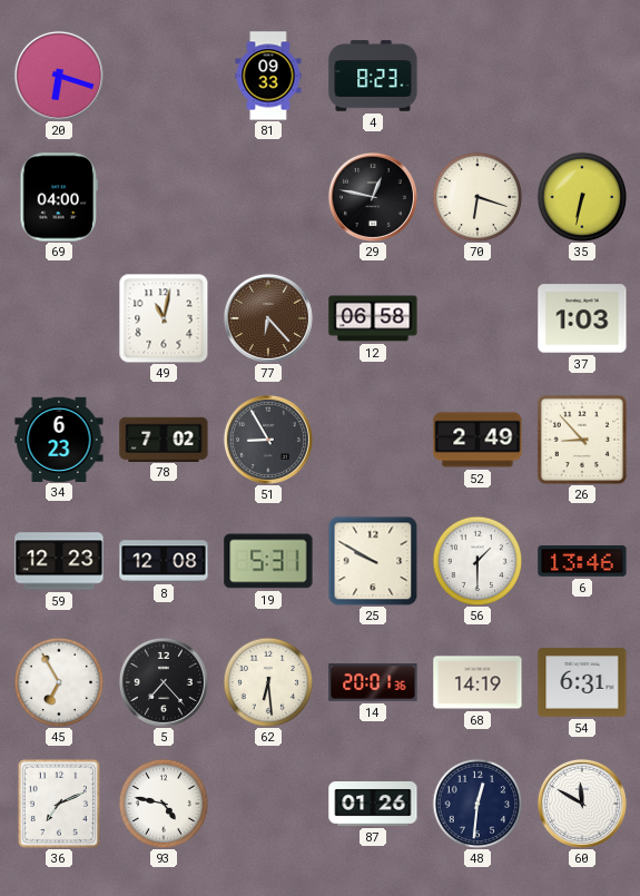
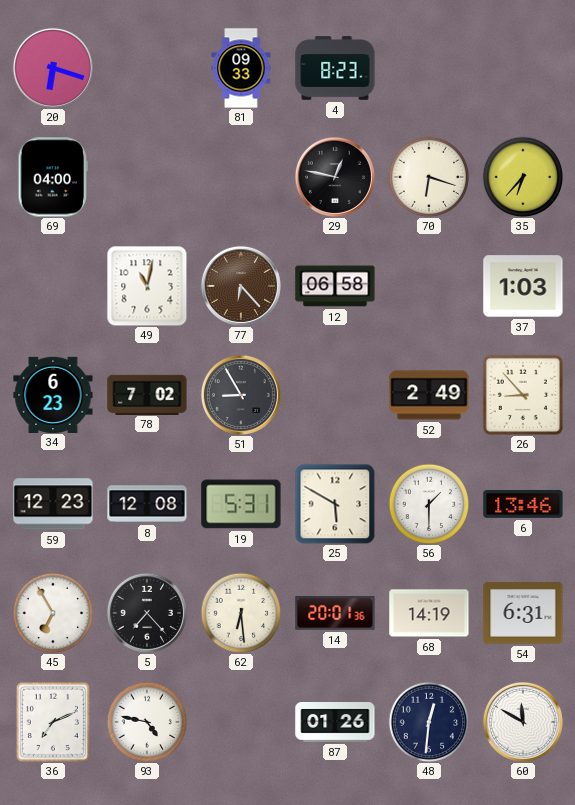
35: 6:32 -> 6:37 (523, 177)
25: 9:50 -> 5:50 (335, 504)
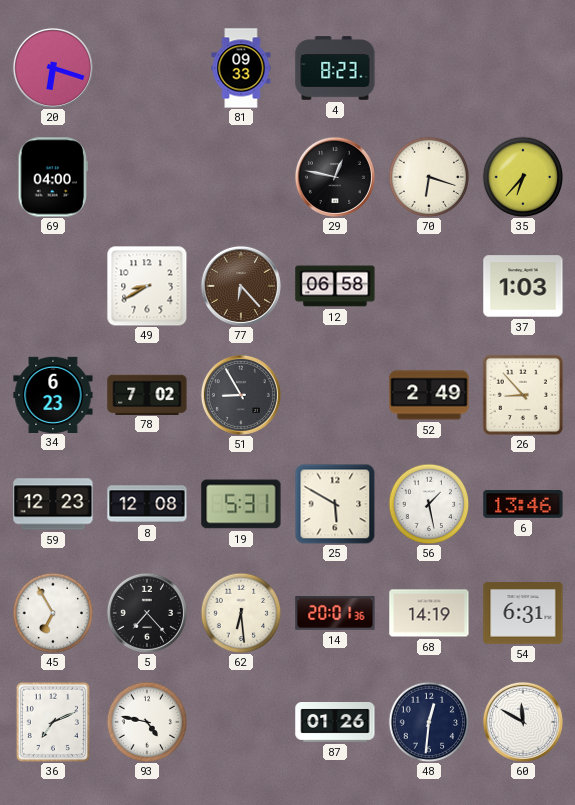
49: 11:02 -> 8:40 (147, 286)
56: 1:30 -> 1:28 (429, 504)
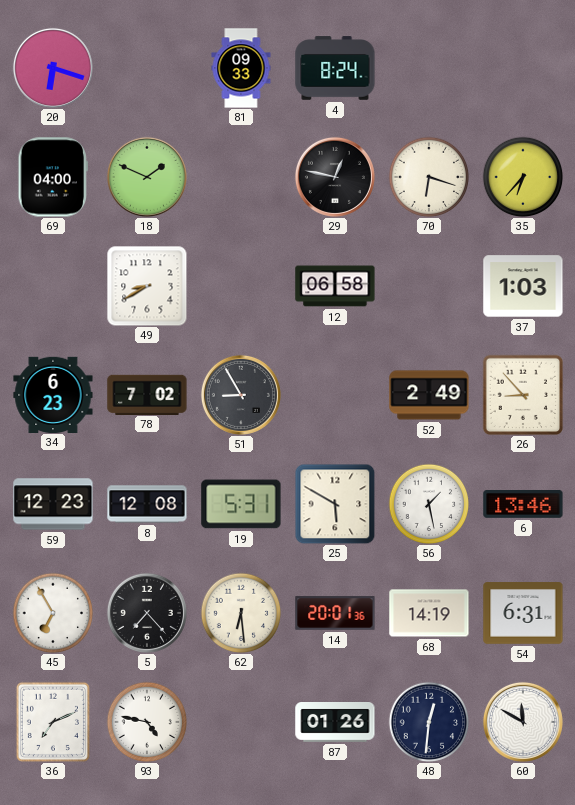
4: 8:23 -> 8:24 (335, 68)
18: none -> 1:49 (147, 177)
77: 6:23 -> none (241, 286)
